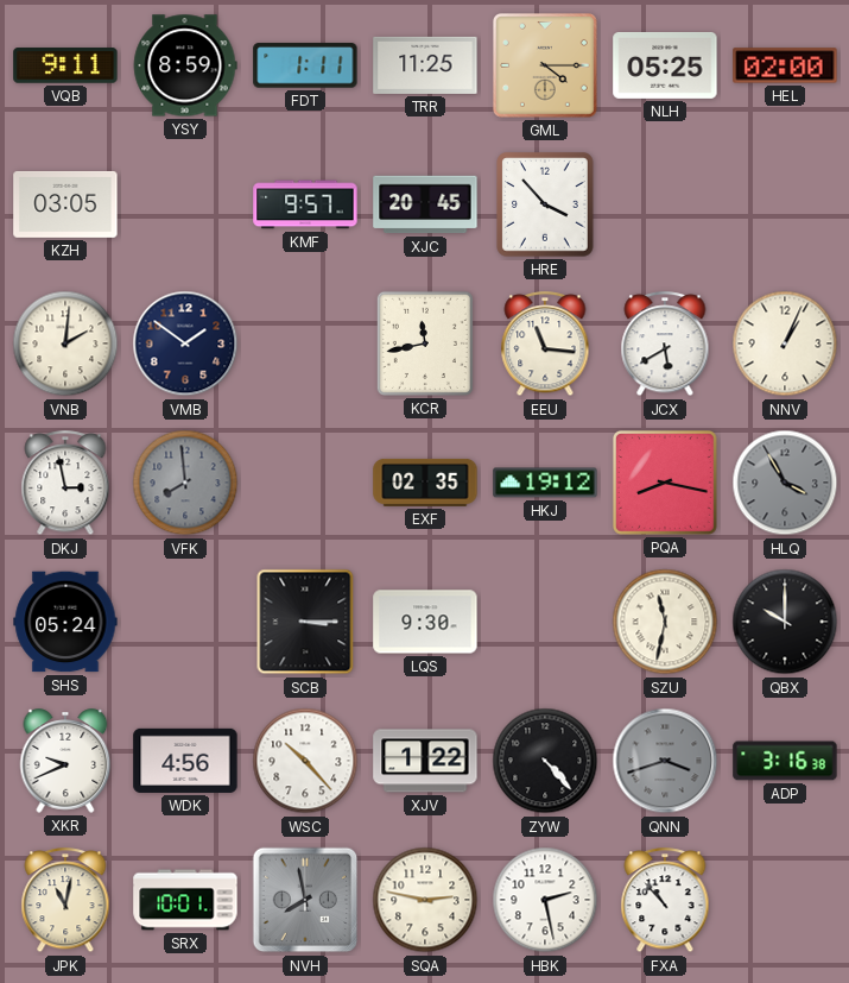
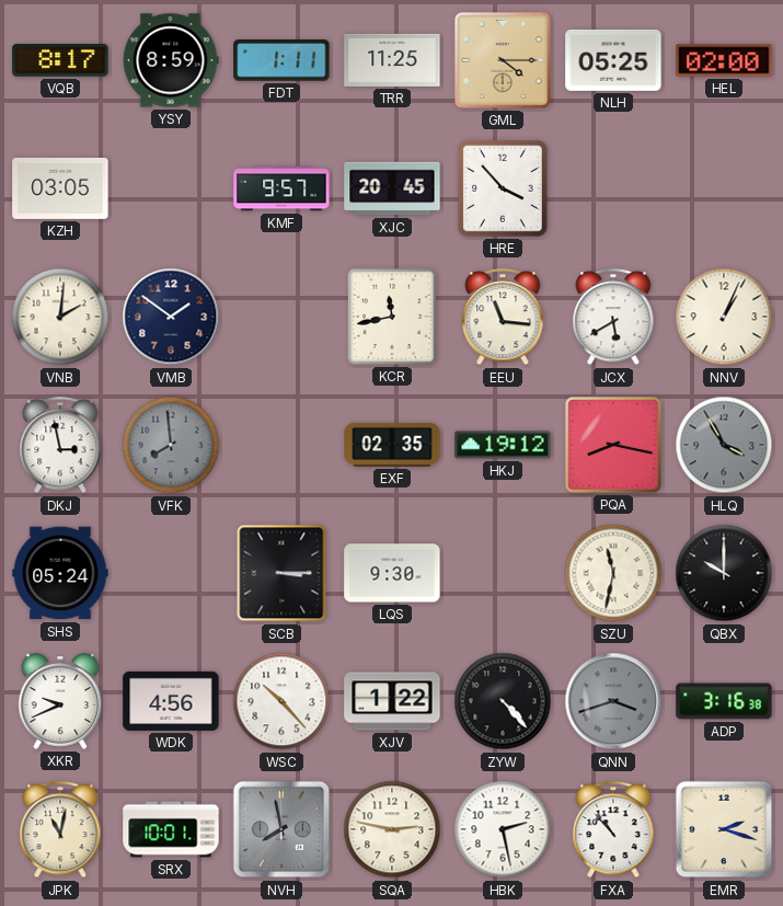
VQB: 9:11 -> 8:17 (60, 60)
EMR: none -> 2:18 (724, 829)
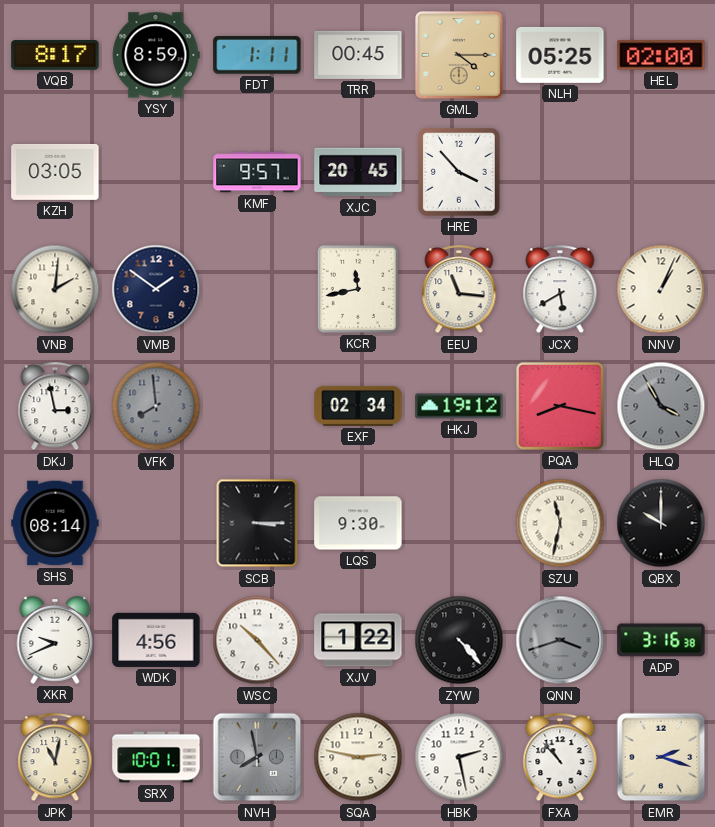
TRR: 11:25 -> 00:45 (358, 55)
EXF: 02:35 -> 02:34 (358, 406)
SHS: 05:24 -> 08:14 (55, 523)
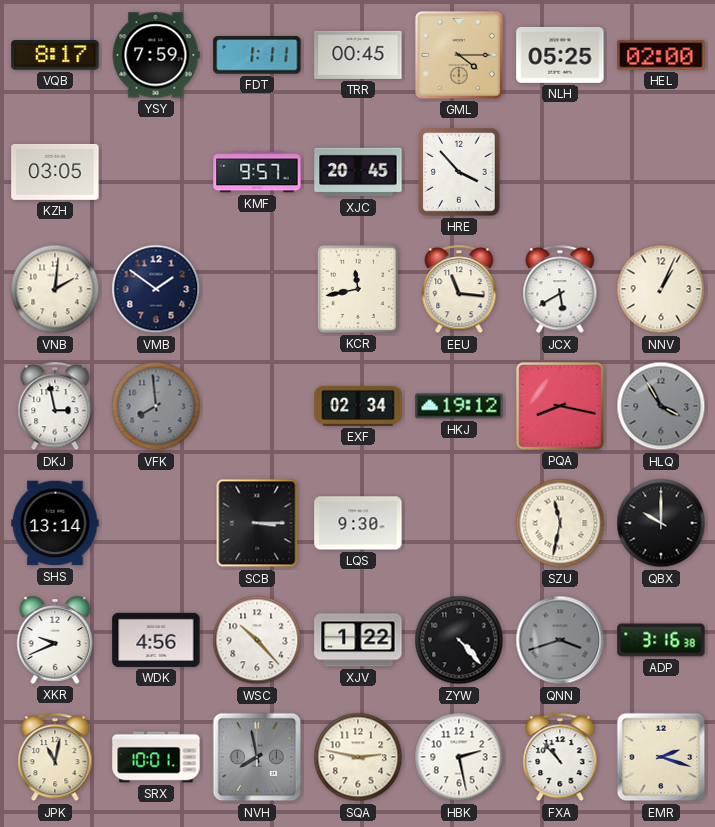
YSY: 8:59 -> 7:59 (156, 55)
SHS: 08:14 -> 13:14 (55, 523)
